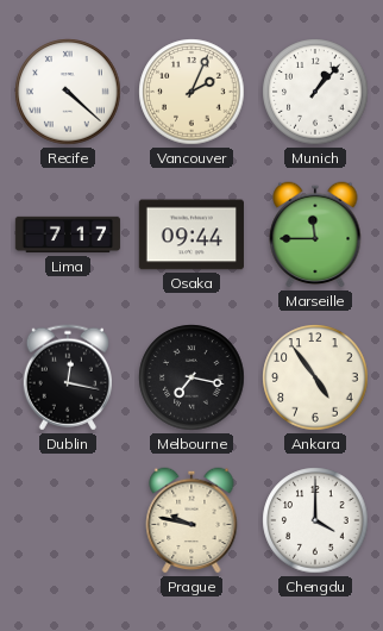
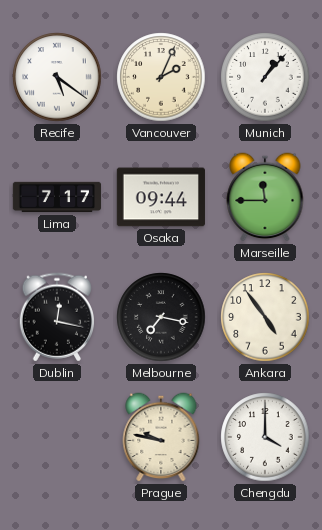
Recife: 4:22 -> 5:21 (57, 77)
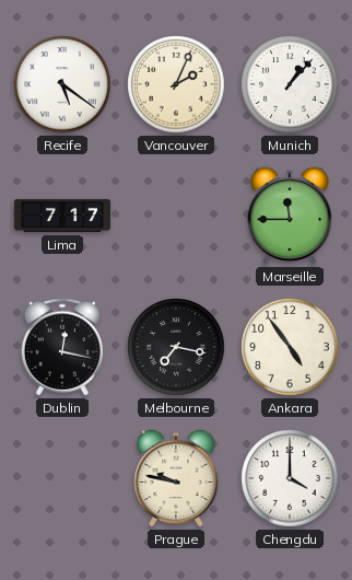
Osaka: 09:44 -> none (161, 197)
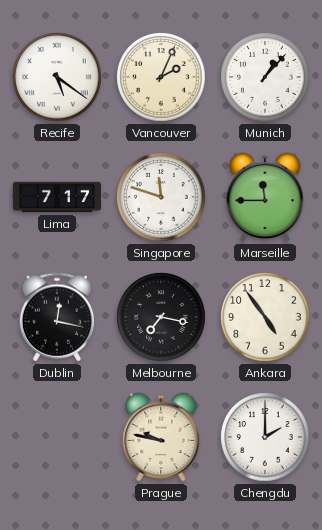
Singapore: none -> 11:48 (161, 197)
Chengdu: 4:00 -> 2:00 (265, 437)
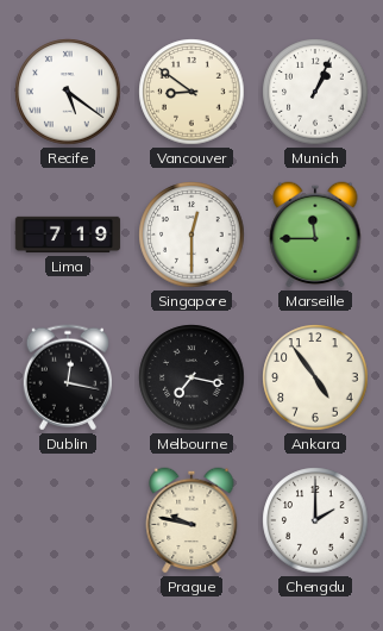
Vancouver: 2:04 -> 8:51 (191, 92)
Munich: 1:07 -> 1:04 (315, 92)
Lima: 7:17 -> 7:19 (68, 235)
Singapore: 11:48 -> 12:30 (191, 235)
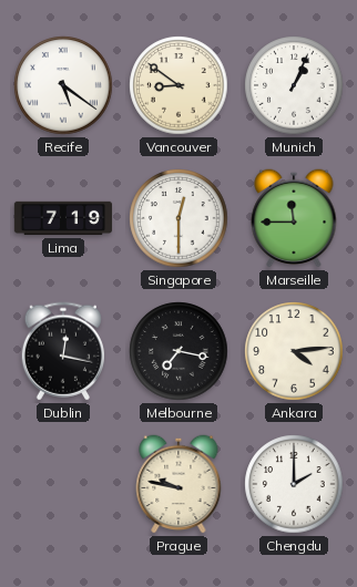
Ankara: 4:54 -> 4:14 (294, 351)
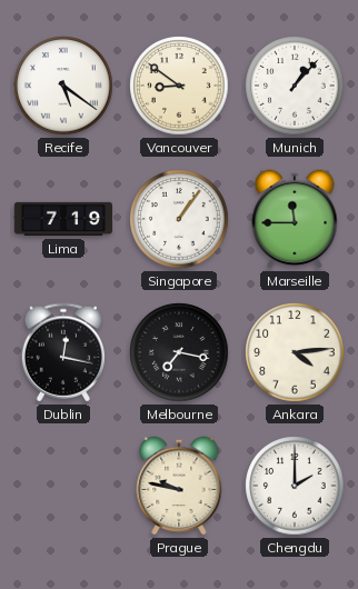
Munich: 1:04 -> 1:07 (295, 86)
Singapore: 12:30 -> 1:06 (179, 219)
